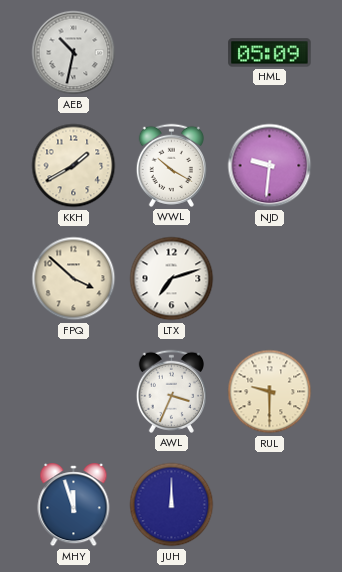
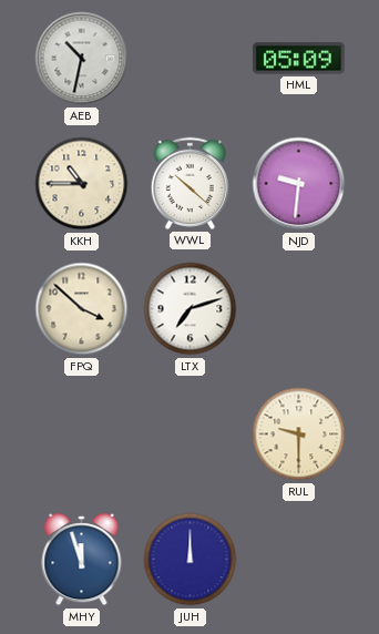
KKH: 1:40 -> 10:45 (82, 184)
WWL: 10:20 -> 10:22 (189, 183)
AWL: 3:34 -> none (171, 391)
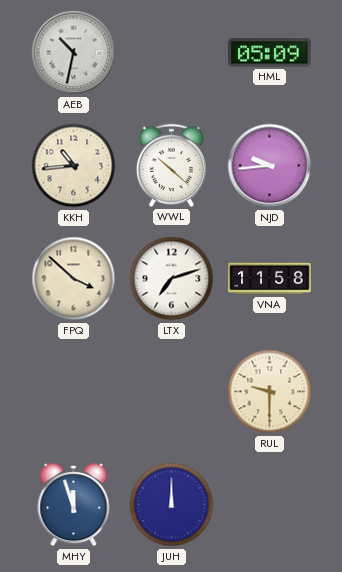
KKH: 10:45 -> 10:44 (74, 166)
NJD: 9:31 -> 9:44 (270, 166)
VNA: none -> 11:58 (270, 279)
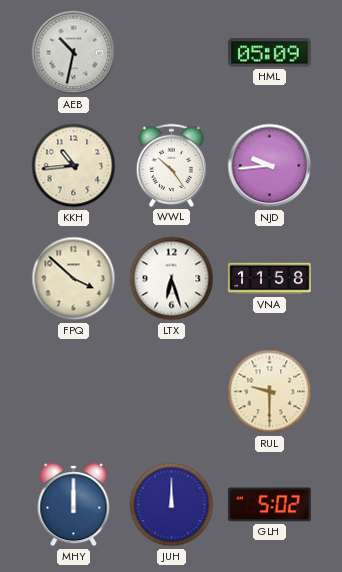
WWL: 10:22 -> 10:24 (171, 165)
LTX: 7:12 -> 6:27 (172, 279)
MHY: 11:57 -> 12:00 (74, 505)
GLH: none -> 5:02 (270, 505)
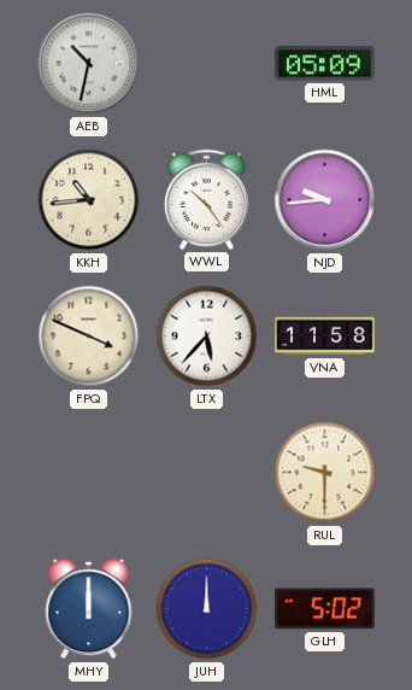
FPQ: 3:52 -> 3:49 (89, 337)
LTX: 6:27 -> 5:37 (207, 337)
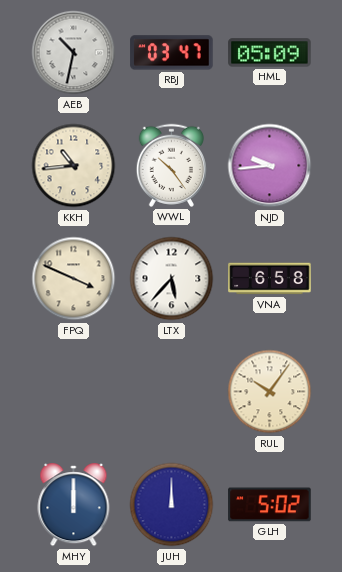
RBJ: none -> 03:47 (172, 53)
VNA: 11:58 -> 6:58 (270, 279)
RUL: 9:30 -> 10:06 (270, 392)
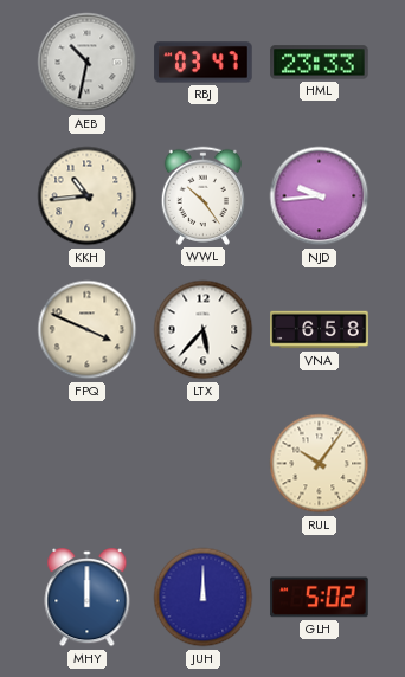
HML: 05:09 -> 23:33 (320, 63)
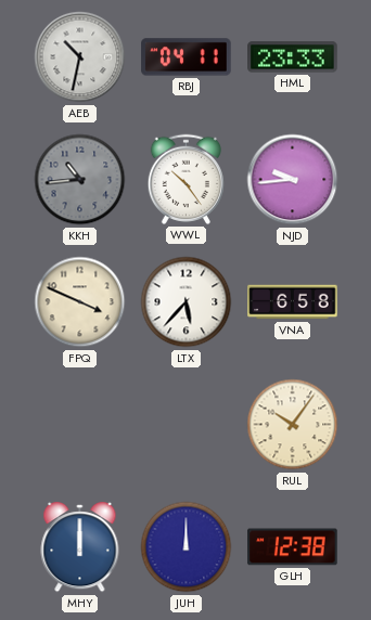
RBJ: 03:47 -> 04:11 (187, 57)
KKH dial: cream -> grey (80, 180)
GLH: 5:02 -> 12:38 (293, 547)
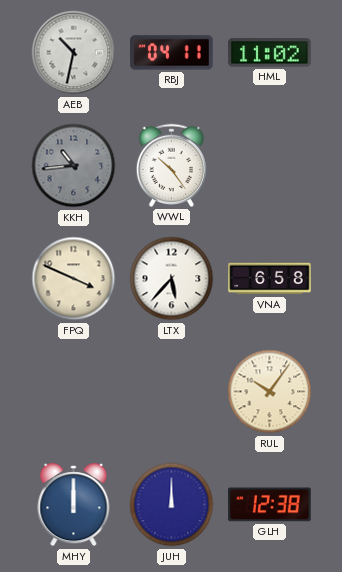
HML: 23:33 -> 11:02 (270, 53)
NJD: 9:44 -> none (293, 180)
